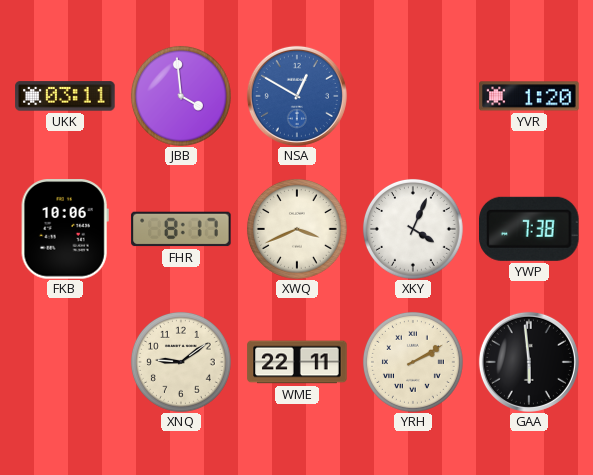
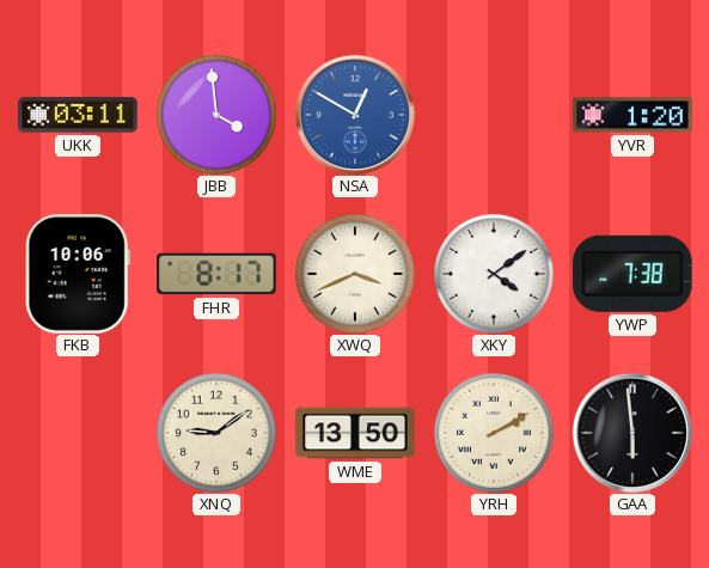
XKY: 4:04 -> 4:09 (494, 274)
WME: 22:11 -> 13:50 (355, 433)
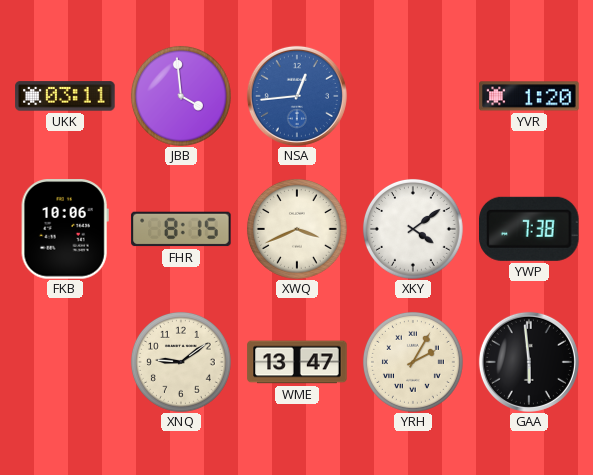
NSA: 12:50 -> 12:44 (297, 96)
FHR: 8:17 -> 8:15 (181, 229)
WME: 13:50 -> 13:47 (297, 362)
YRH: 2:10 -> 2:05 (413, 362)
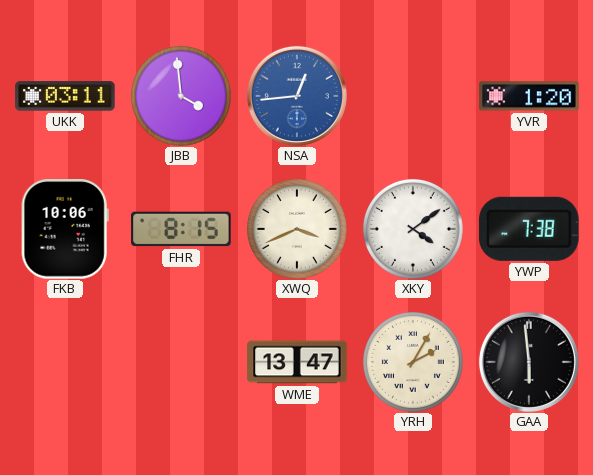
XNQ: 9:09 -> none (181, 362)
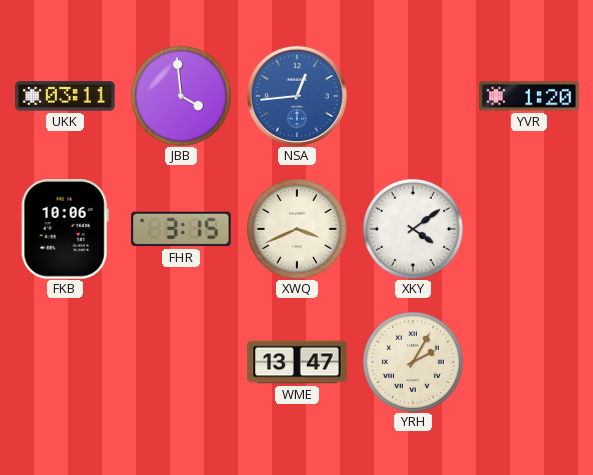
FHR: 8:15 -> 3:15 (181, 229)
YWP: 7:38 -> none (530, 229)
GAA: 5:59 -> none (529, 362)
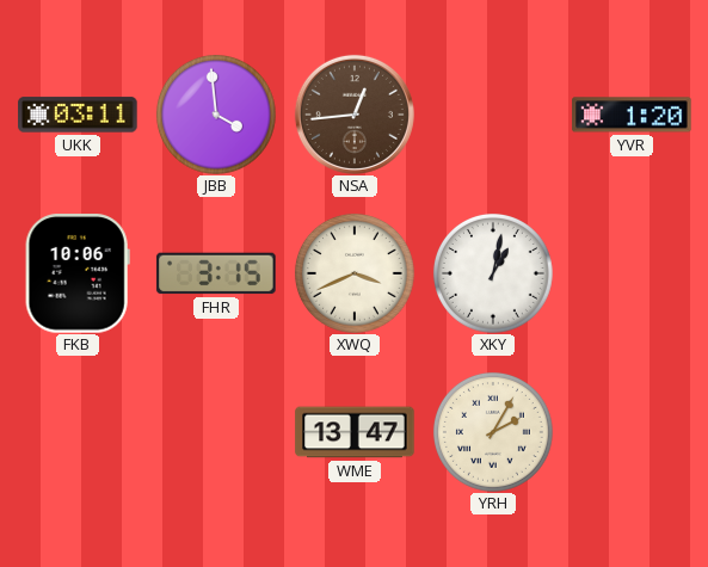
NSA dial: blue -> brown (355, 115)
XKY: 4:09 -> 1:02 (493, 273)
